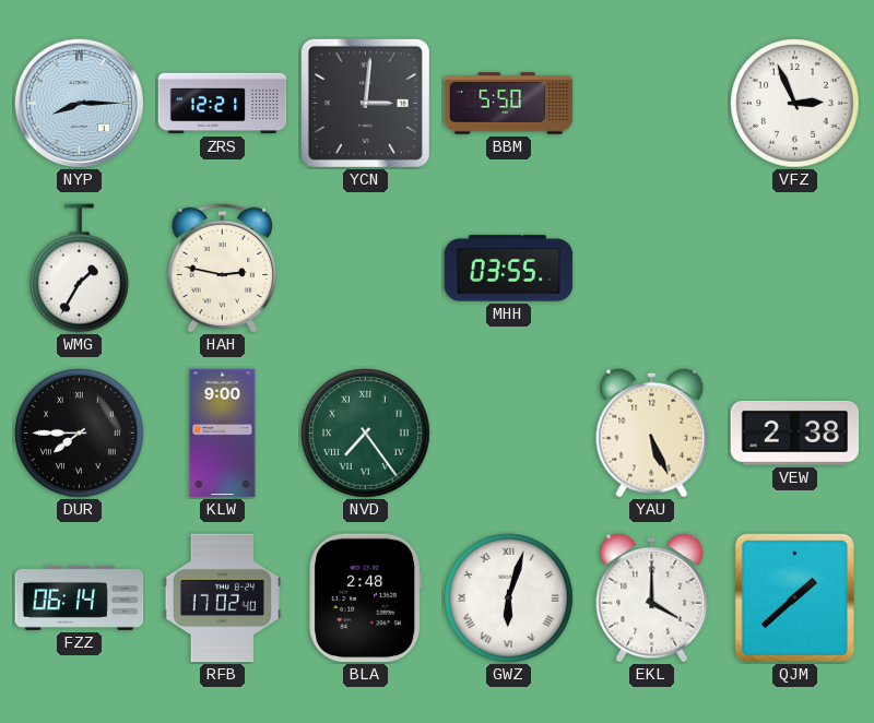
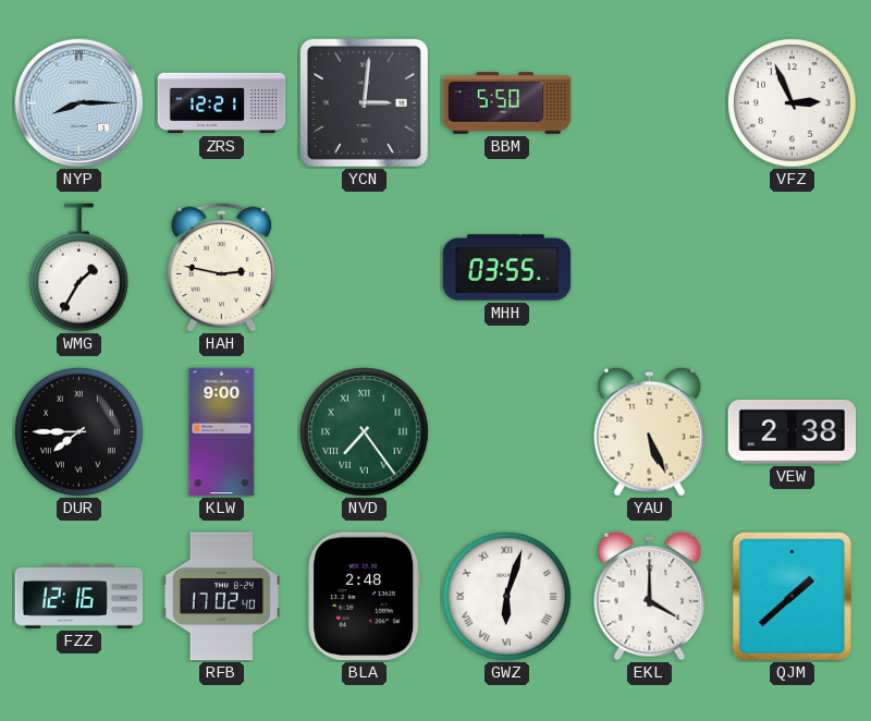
FZZ: 06:14 -> 12:16 (79, 596)
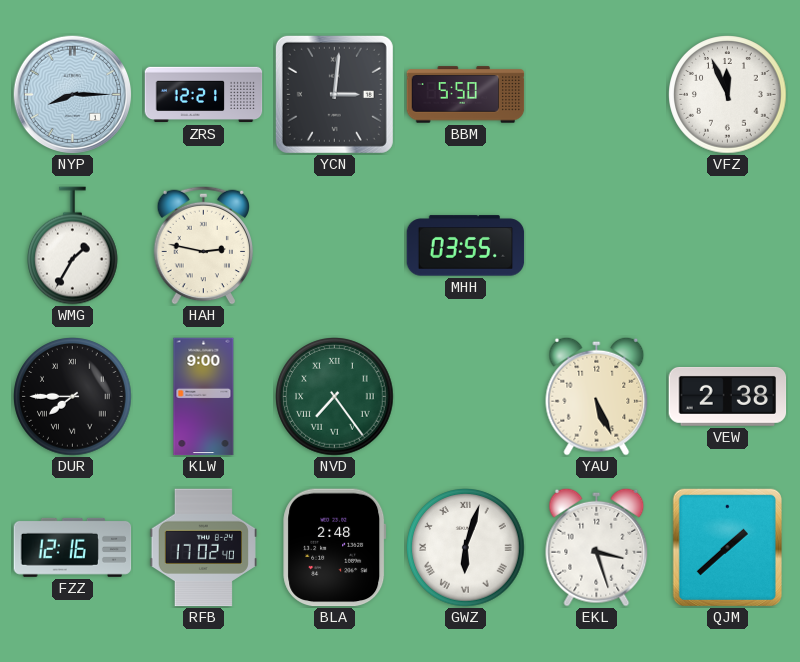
VFZ: 2:56 -> 11:56 (728, 95)
EKL: 4:00 -> 3:27 (597, 547)
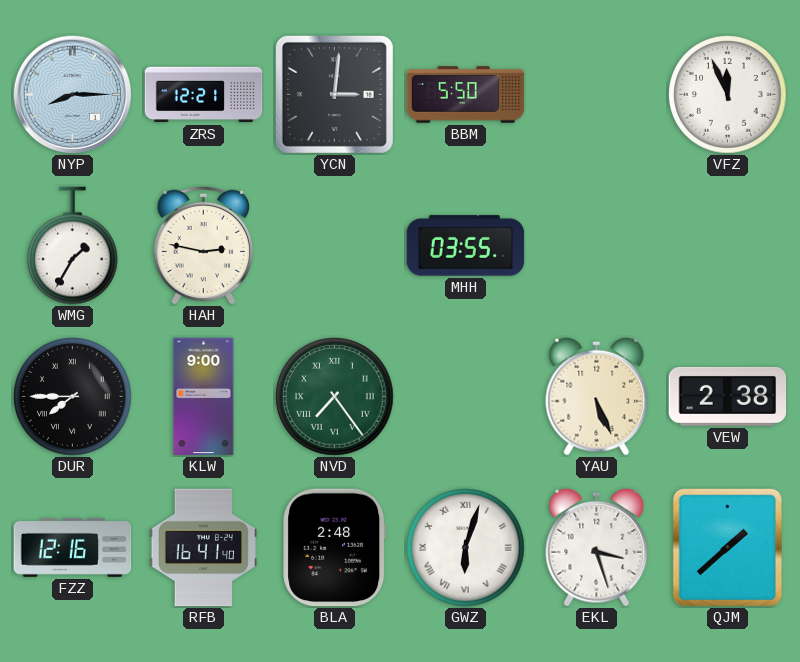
RFB: 17:02 -> 16:41 (203, 548)
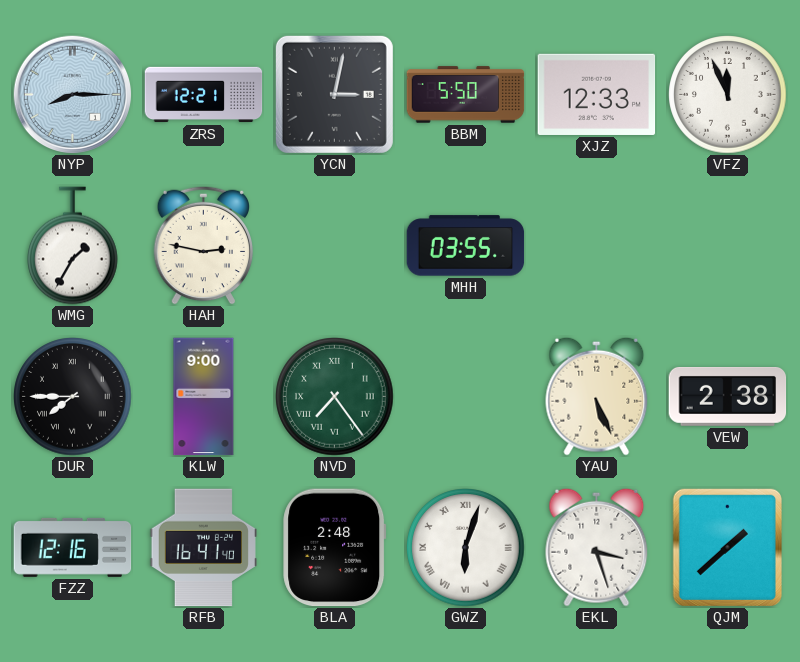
YCN: 3:01 -> 3:02 (334, 94)
XJZ: none -> 12:33 (597, 94)
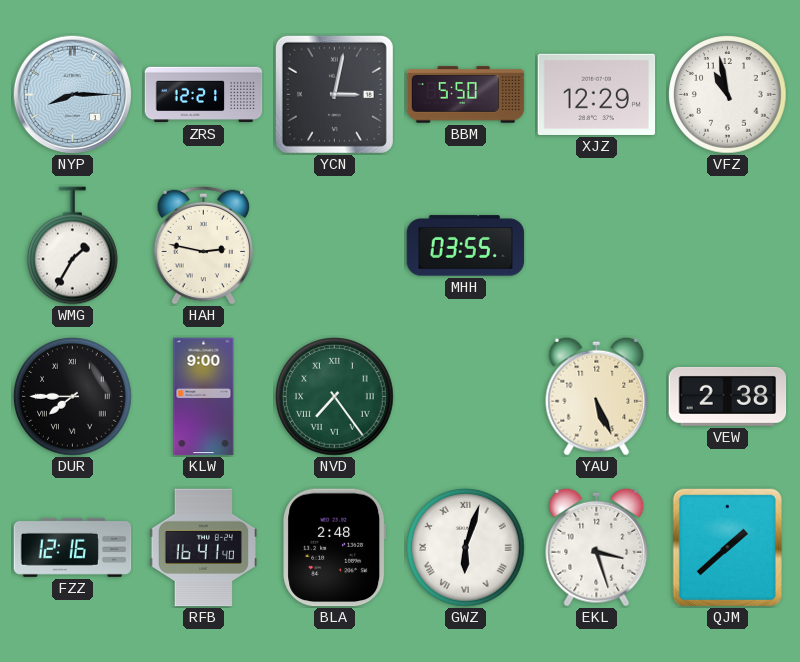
XJZ: 12:33 -> 12:29 (597, 94)
VFZ: 11:56 -> 10:58 (728, 95)
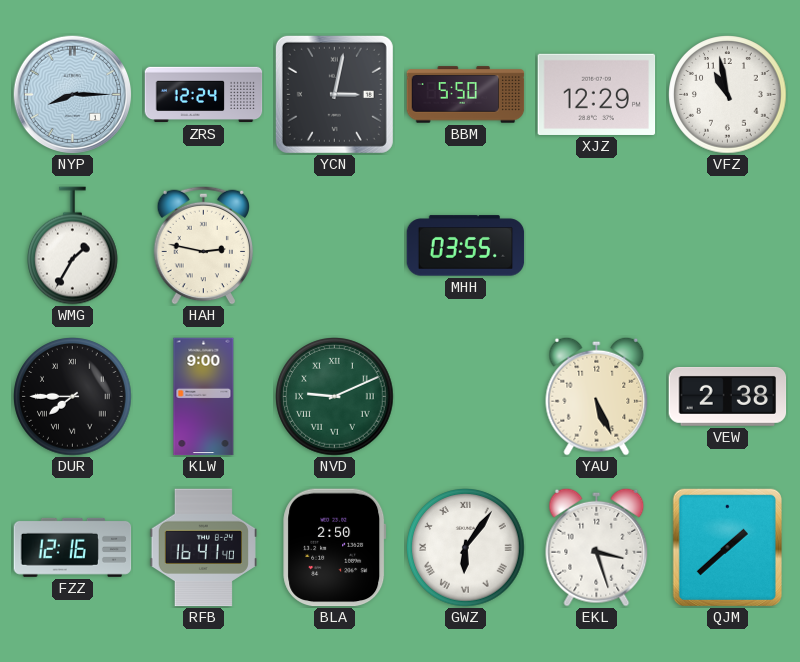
ZRS: 12:21 -> 12:24 (204, 95)
NVD: 7:24 -> 9:11 (335, 397)
BLA: 2:48 -> 2:50 (335, 548)
GWZ: 6:03 -> 6:06 (466, 548)
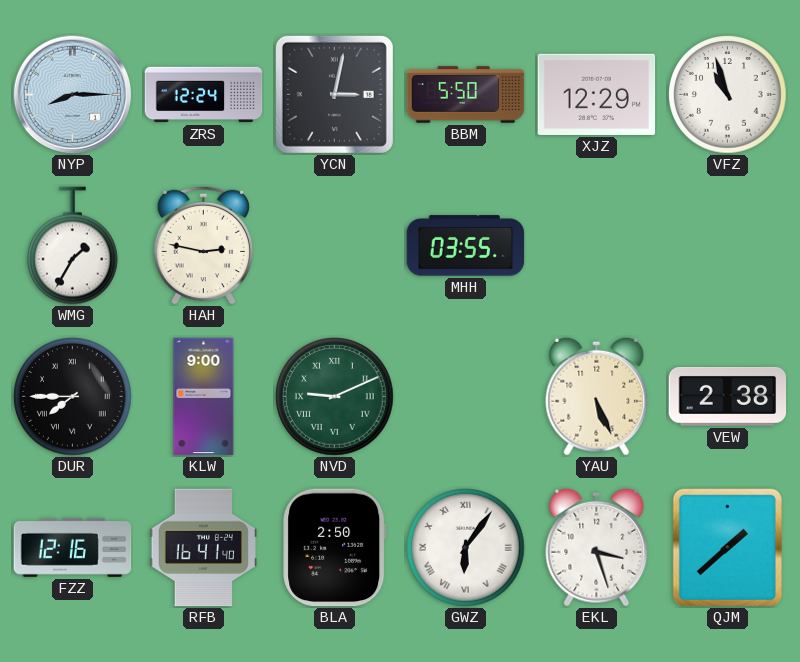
VFZ: 10:58 -> 10:57 (728, 95)
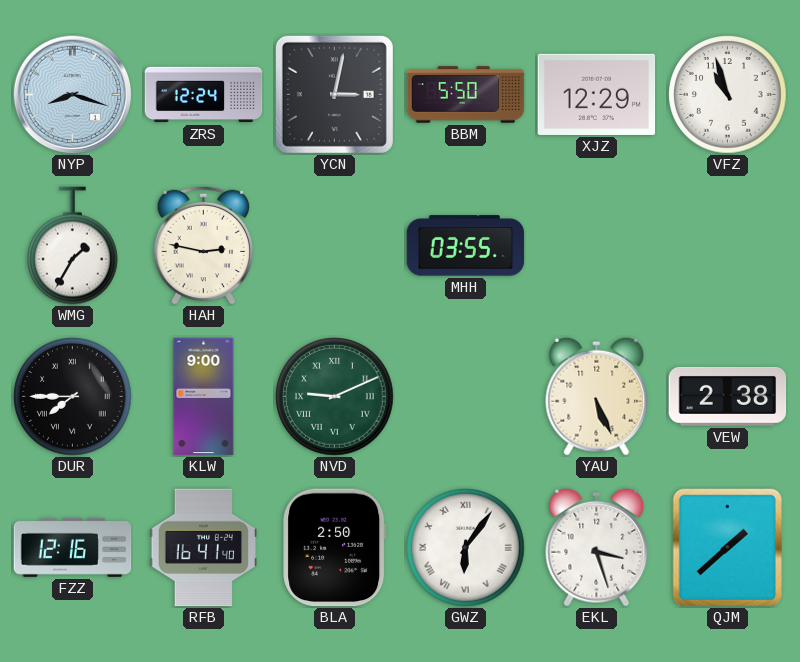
NYP: 8:15 -> 8:18 (72, 94)
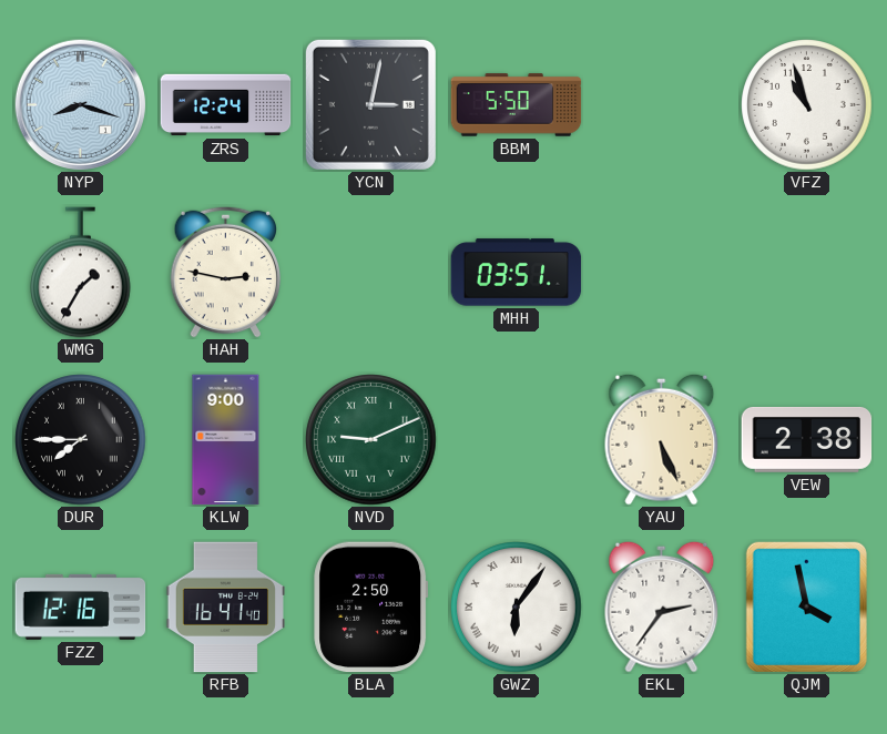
XJZ: 12:29 -> none (597, 94)
MHH: 03:55 -> 03:51 (517, 273)
EKL: 3:27 -> 2:36 (662, 606)
QJM: 1:38 -> 3:58 (806, 606)
